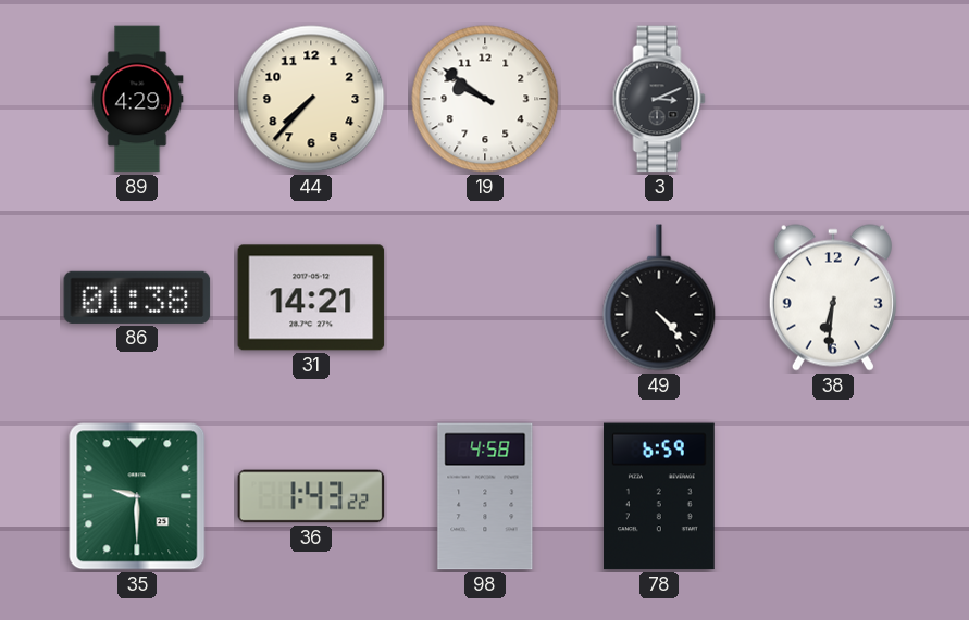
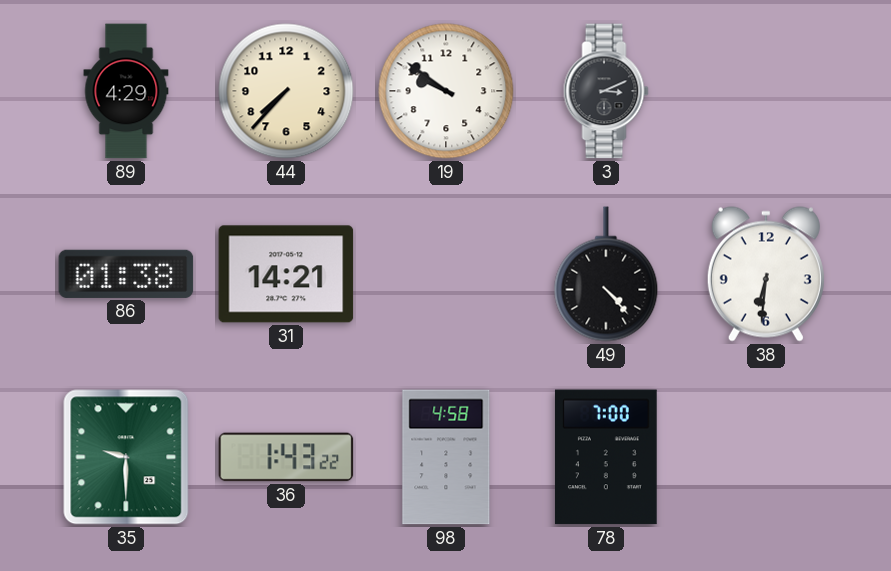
78: 6:59 -> 7:00 (606, 457)
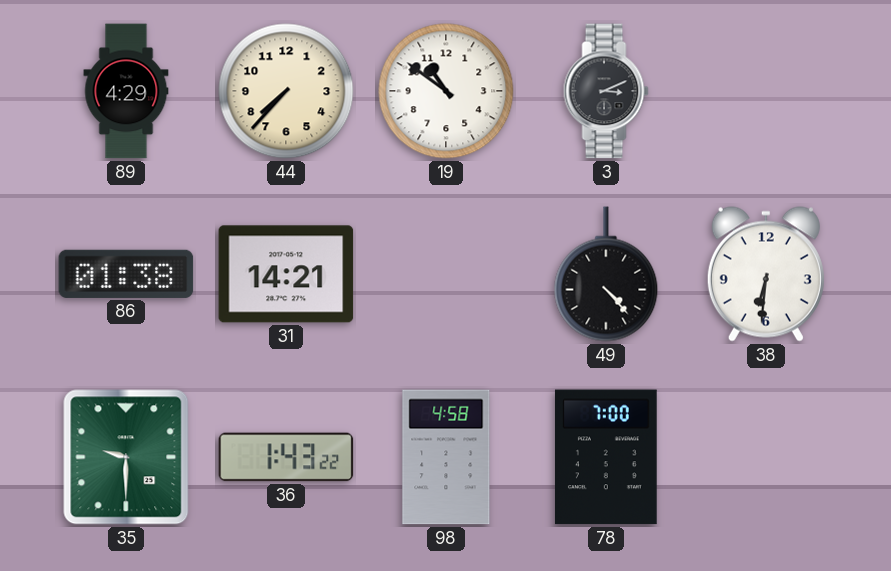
19: 9:51 -> 10:51 (446, 91)
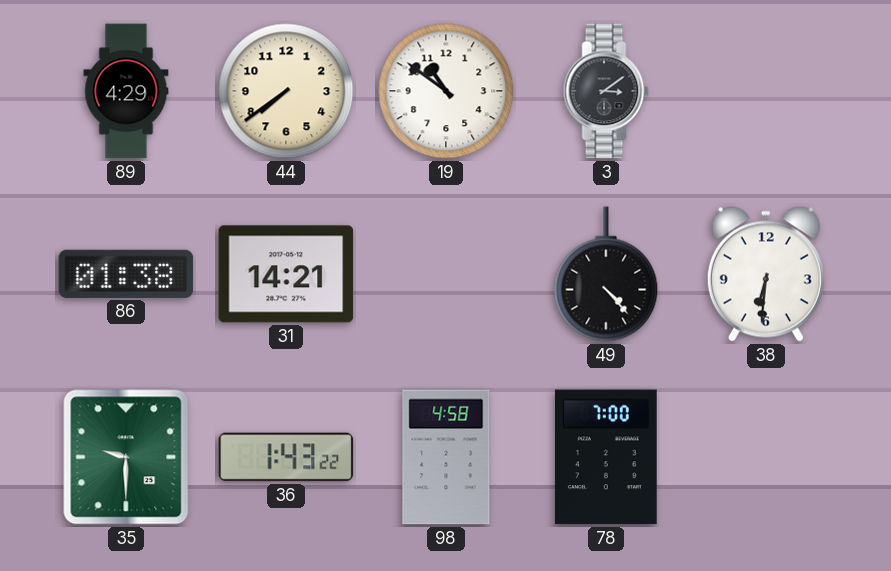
44: 7:37 -> 7:39 (286, 91)
3: 3:11 -> 3:09 (606, 91)
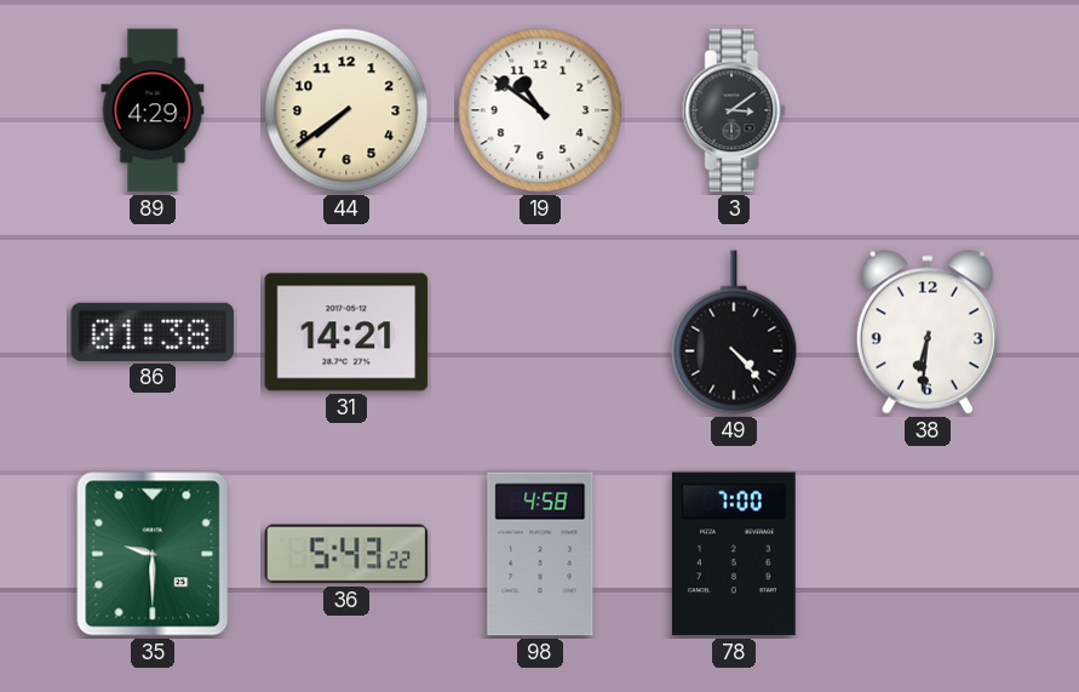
36: 1:43 -> 5:43 (346, 554)
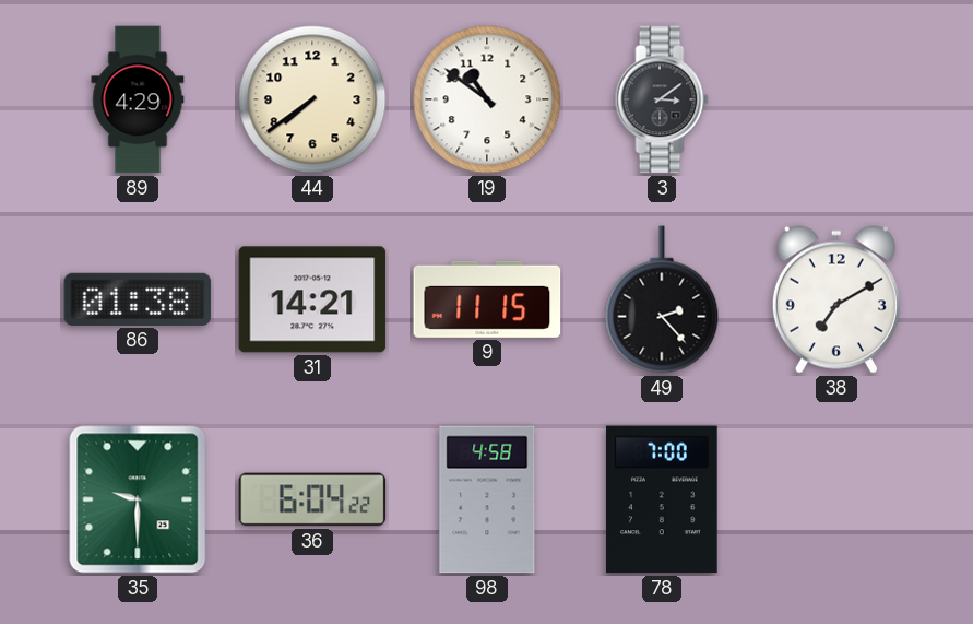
9: none -> 11:15 (487, 299)
49: 4:23 -> 2:23 (662, 299)
38: 6:31 -> 7:10 (836, 299)
36: 5:43 -> 6:04 (312, 499)
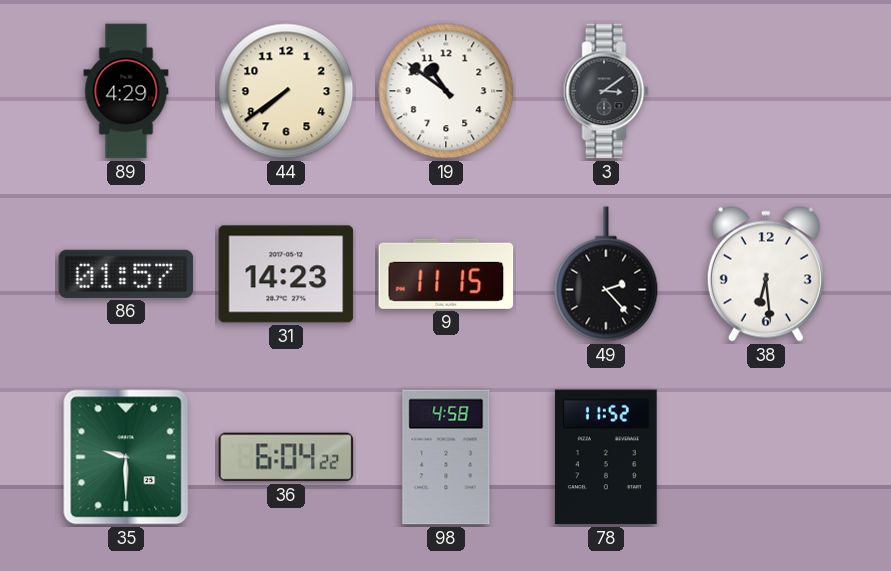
86: 01:38 -> 01:57 (126, 274)
31: 14:21 -> 14:23 (286, 274)
38: 7:10 -> 6:29 (766, 274)
78: 7:00 -> 11:52 (606, 457)
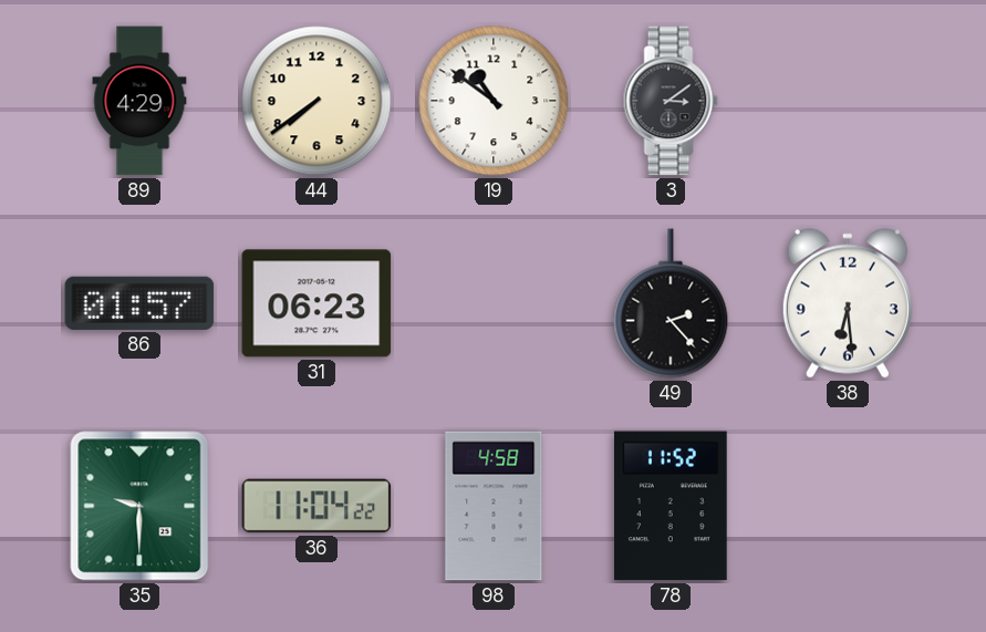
31: 14:23 -> 06:23 (316, 303)
9: 11:15 -> none (446, 274)
36: 6:04 -> 11:04 (316, 506)
